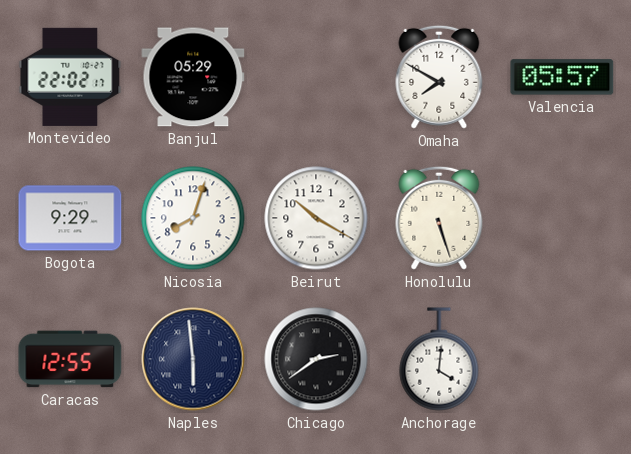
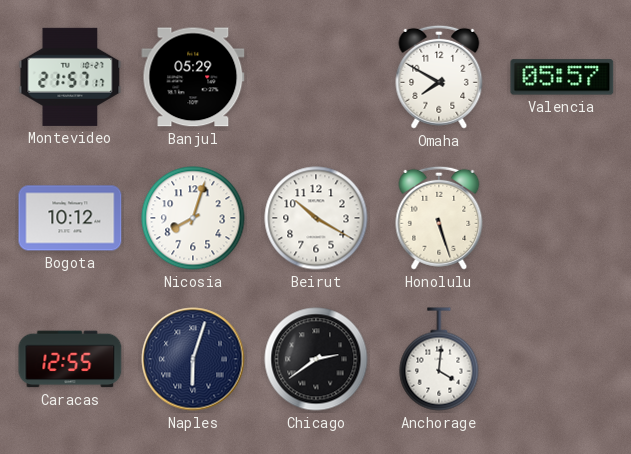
Montevideo: 22:02 -> 21:57 (70, 77)
Bogota: 9:29 -> 10:12 (70, 218)
Naples: 5:59 -> 6:03 (193, 359)
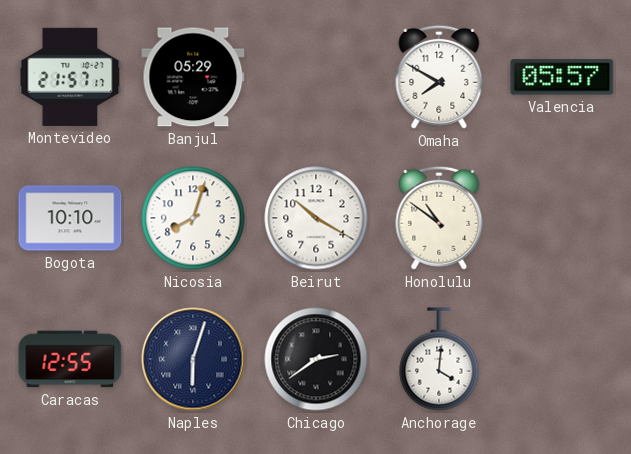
Bogota: 10:12 -> 10:10 (70, 218)
Honolulu: 5:27 -> 10:51 (439, 218)
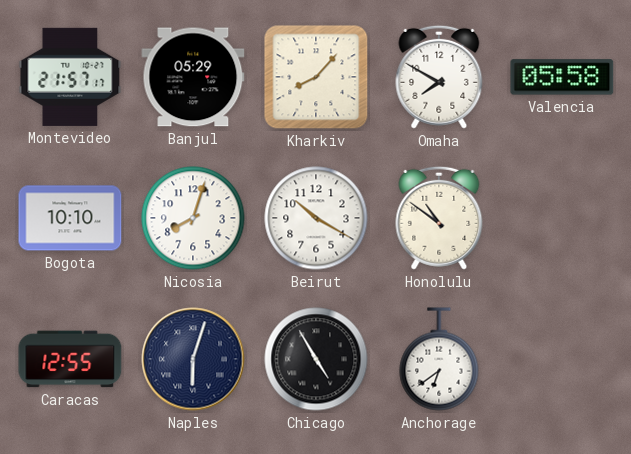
Kharkiv: none -> 8:07 (316, 77)
Valencia: 05:57 -> 05:58 (562, 77)
Chicago: 2:39 -> 4:55 (316, 359)
Anchorage: 4:01 -> 6:39 (439, 359)
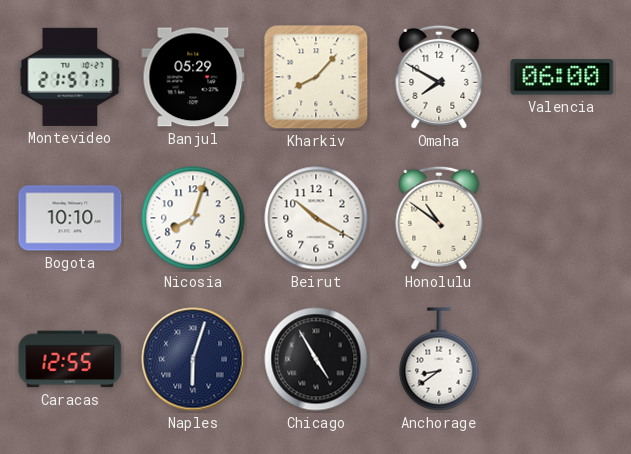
Valencia: 05:58 -> 06:00 (562, 77)
Anchorage: 6:39 -> 8:39 (439, 359)
